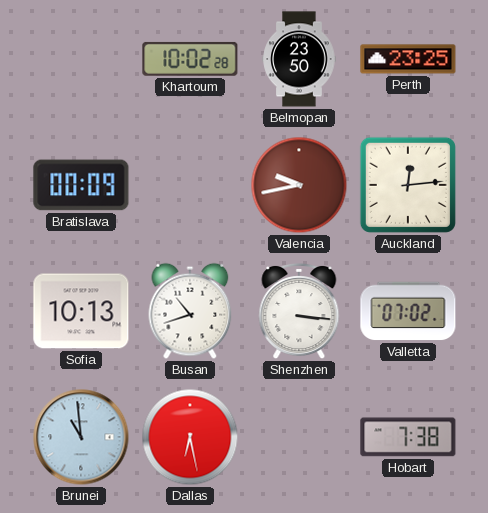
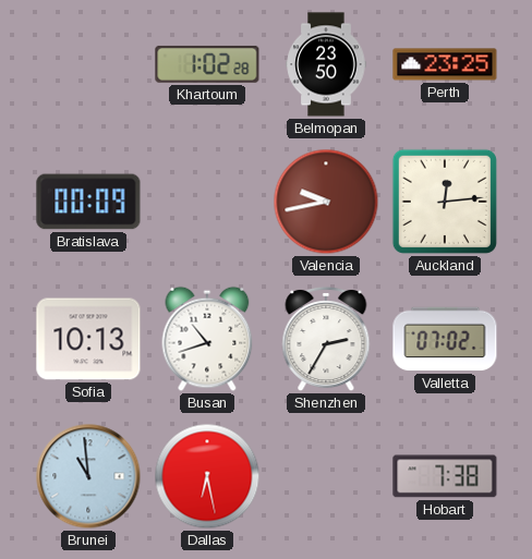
Khartoum: 10:02 -> 1:02 (207, 64)
Shenzhen: 3:16 -> 2:35 (326, 339)
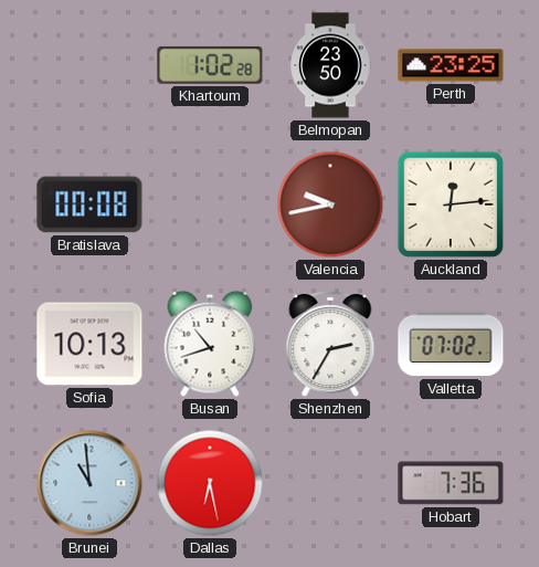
Bratislava: 00:09 -> 00:08 (89, 204)
Hobart: 7:38 -> 7:36 (451, 483)
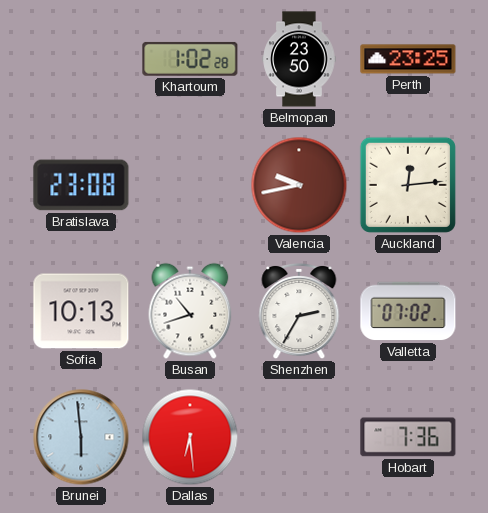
Bratislava: 00:08 -> 23:08 (81, 185)
Brunei: 10:59 -> 5:59 (81, 437)
Dallas: 6:28 -> 6:29 (190, 437)
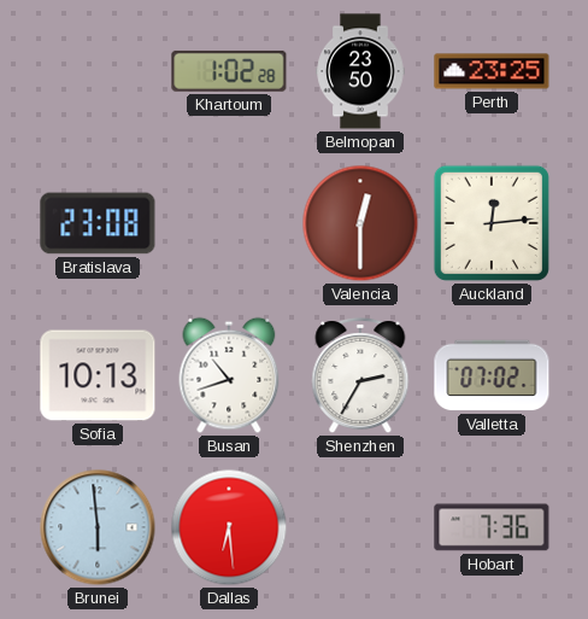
Valencia: 9:43 -> 12:30 (360, 223)
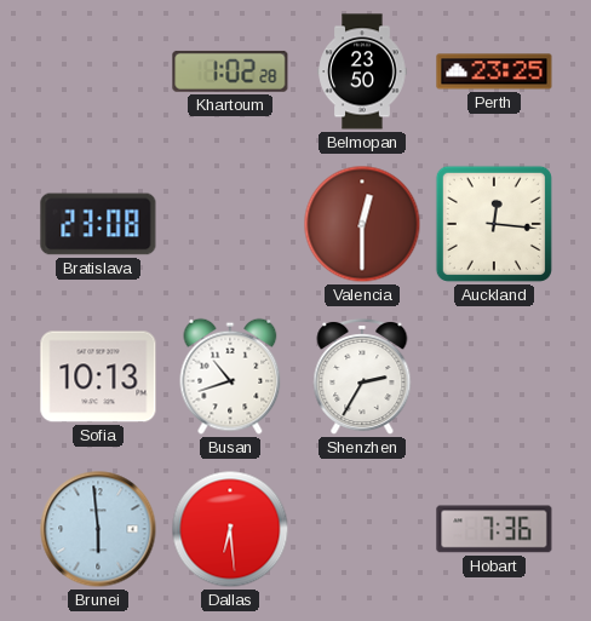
Auckland: 12:14 -> 12:16 (494, 224)
Valletta: 07:02 -> none (492, 375)
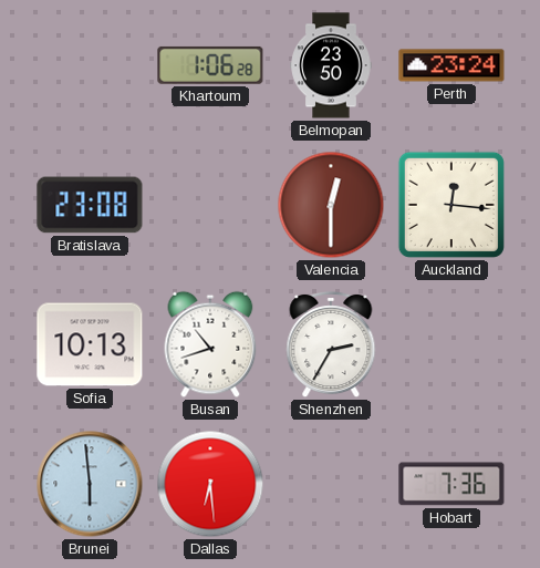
Khartoum: 1:02 -> 1:06 (210, 65)
Perth: 23:25 -> 23:24 (451, 65)
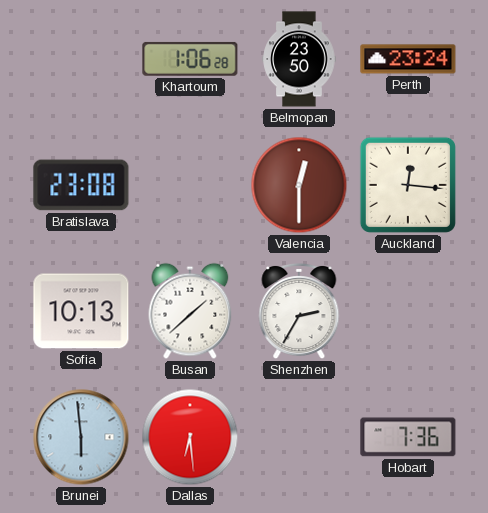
Busan: 10:42 -> 1:38 (190, 311)
